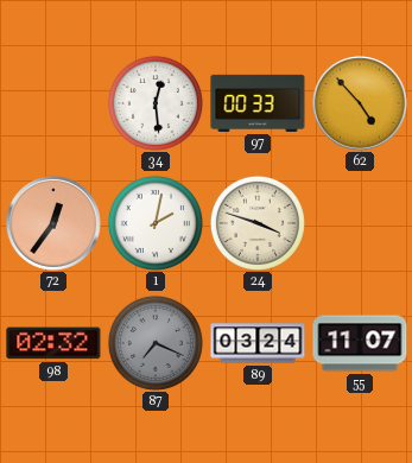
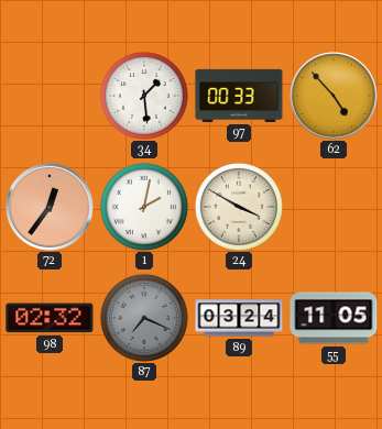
34: 12:29 -> 1:29 (144, 96)
24: 3:48 -> 3:50 (239, 207)
55: 11:07 -> 11:05 (334, 318)
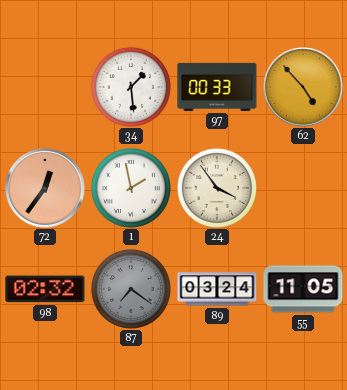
1: 2:02 -> 1:58 (131, 188)
24: 3:50 -> 3:54 (217, 188)
87: 7:19 -> 7:21 (131, 289)
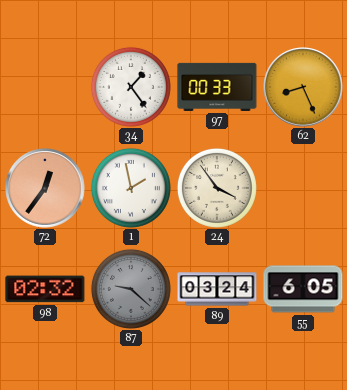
34: 1:29 -> 1:24 (131, 87)
62: 4:53 -> 8:26 (303, 87)
87: 7:21 -> 9:22 (131, 289)
55: 11:05 -> 6:05 (303, 289)
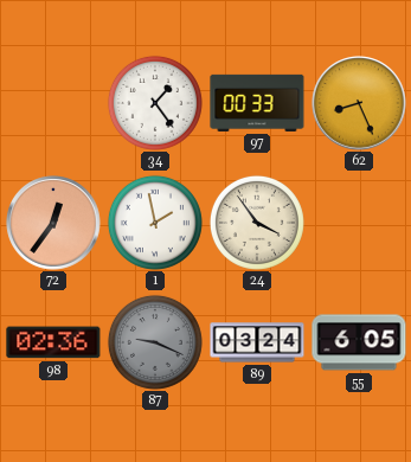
98: 02:32 -> 02:36 (53, 342)
87: 9:22 -> 9:19 (155, 342)
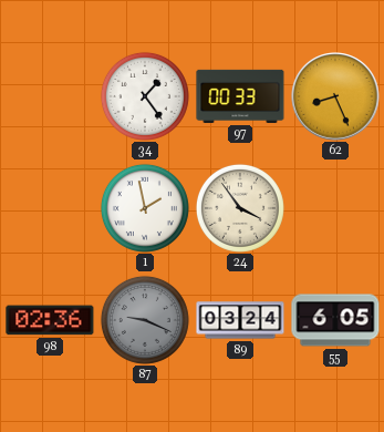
72: 12:36 -> none (53, 223)
